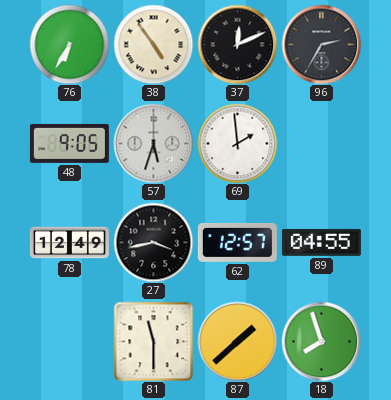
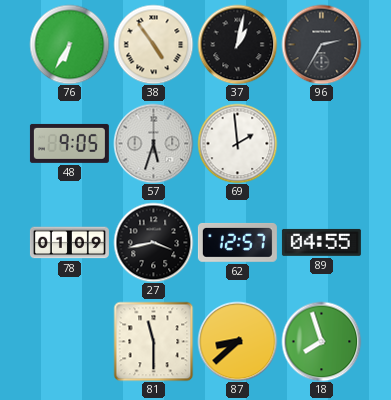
37: 12:11 -> 1:02 (237, 44)
78: 12:49 -> 01:09 (69, 243)
87: 1:38 -> 8:38 (237, 341)
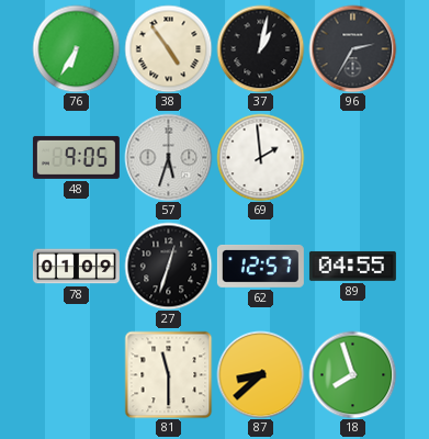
27: 3:43 -> 12:33 (168, 266)
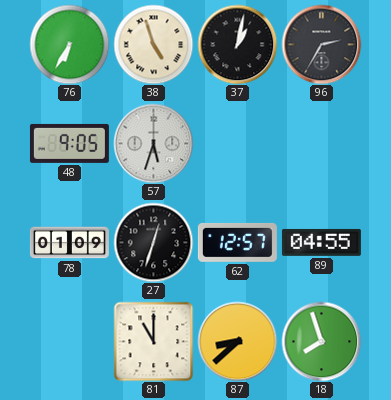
38: 4:54 -> 4:57 (153, 44)
69: 1:59 -> none (260, 157)
81: 11:30 -> 11:00 (153, 341)
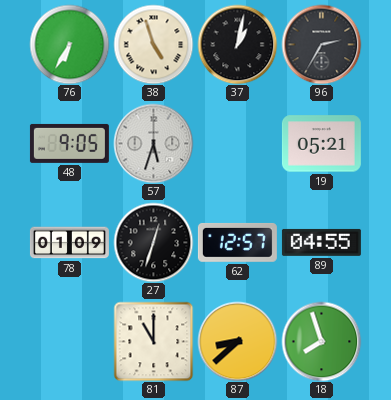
19: none -> 05:21 (321, 144)
